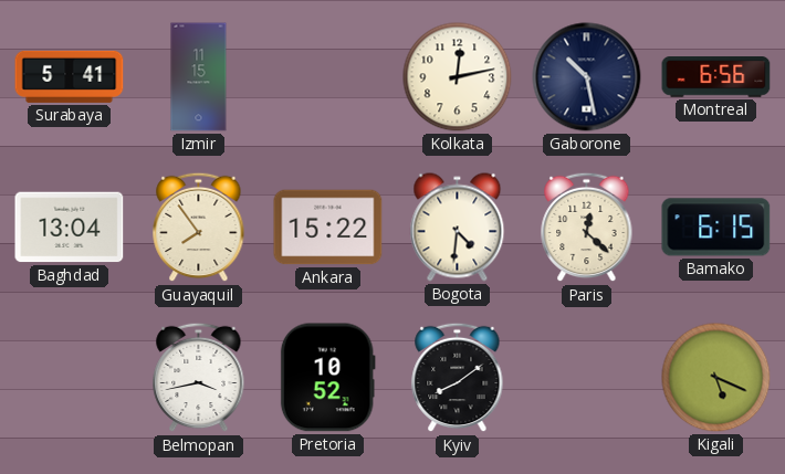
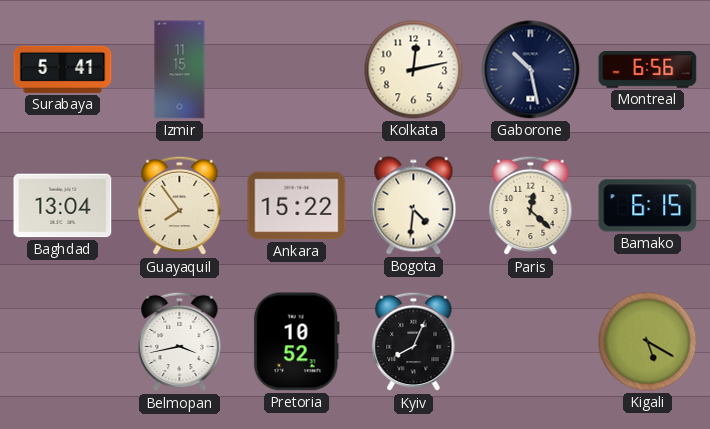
Kyiv: 8:09 -> 8:04 (414, 342)
Kigali: 5:19 -> 5:20 (648, 342)
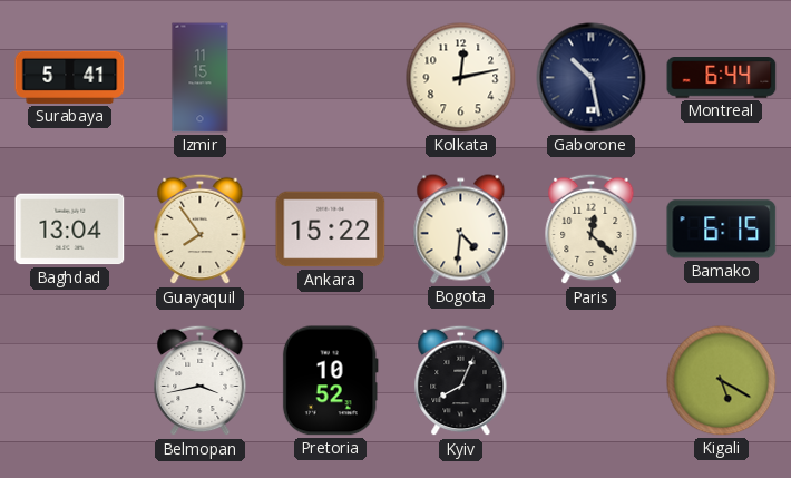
Montreal: 6:56 -> 6:44 (722, 78)
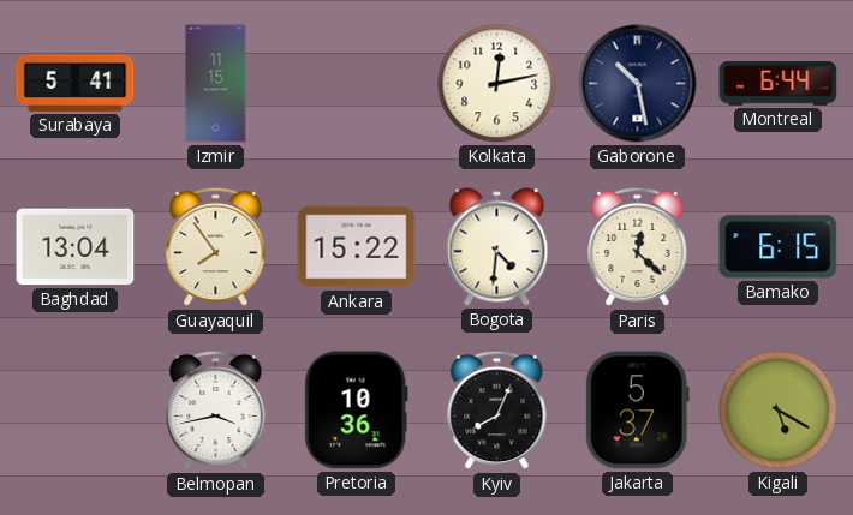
Pretoria: 10:52 -> 10:36 (356, 411)
Jakarta: none -> 5:37 (637, 411)
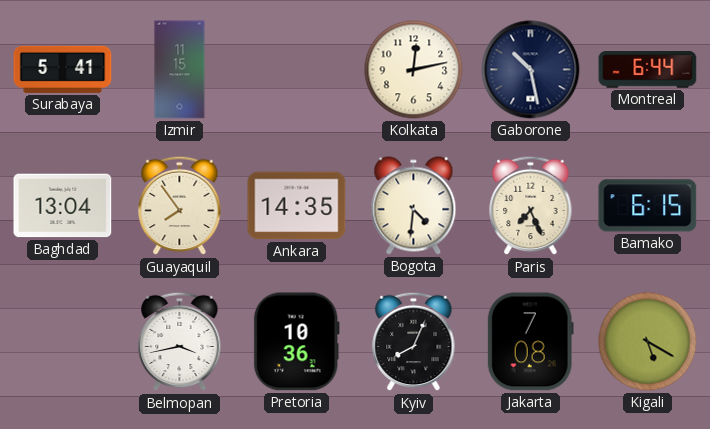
Ankara: 15:22 -> 14:35 (297, 206)
Paris: 12:22 -> 7:26 (531, 206)
Jakarta: 5:37 -> 7:08 (530, 342)
